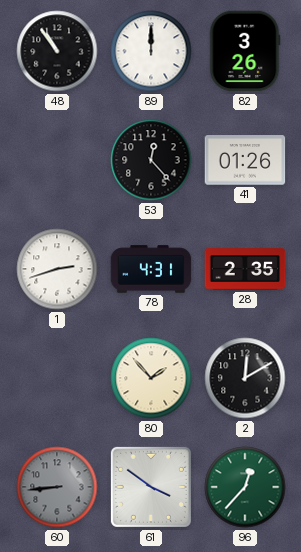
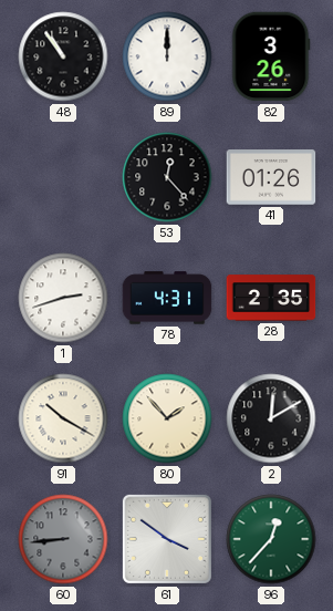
91: none -> 10:20 (63, 418)
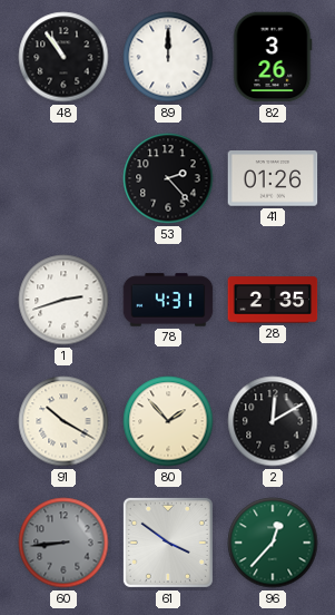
53: 12:23 -> 2:23 (168, 178)
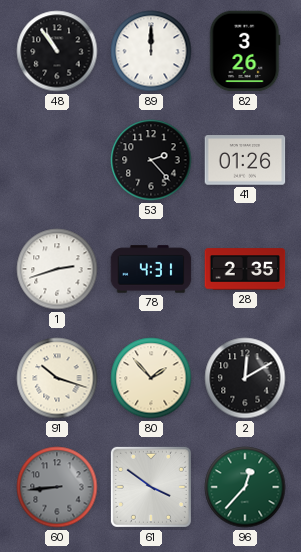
91: 10:20 -> 10:18 (57, 378)
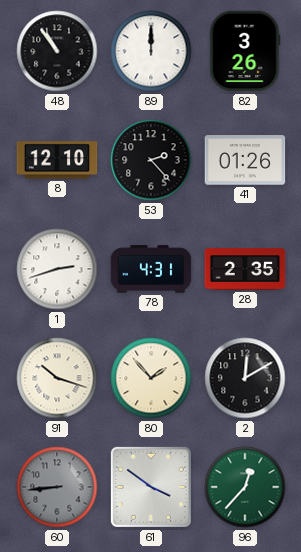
8: none -> 12:10 (57, 160)
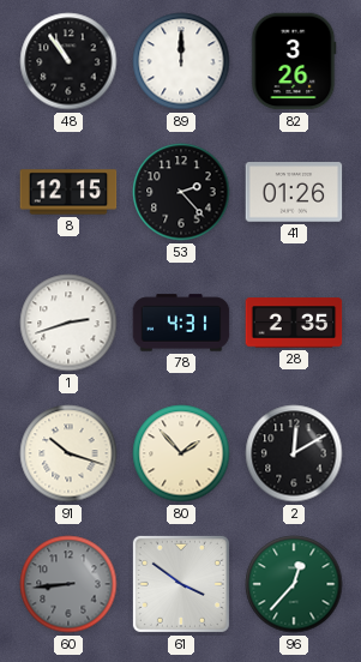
8: 12:10 -> 12:15 (68, 192)
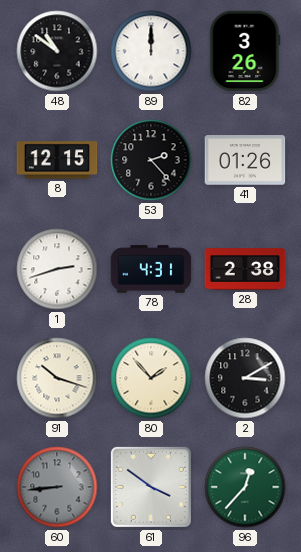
48: 10:54 -> 10:51 (57, 51)
28: 2:35 -> 2:38 (245, 269)
2: 12:10 -> 3:10 (245, 378)
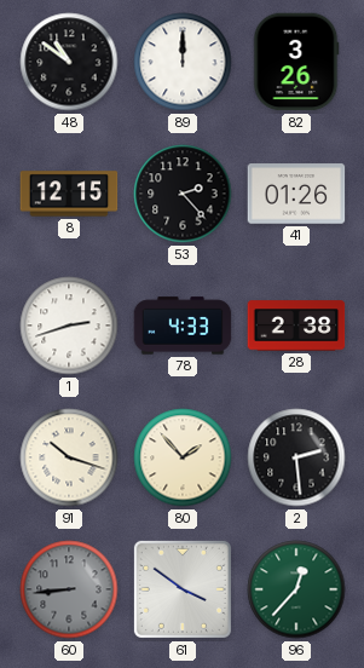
78: 4:31 -> 4:33 (183, 326)
2: 3:10 -> 2:29 (296, 457)
